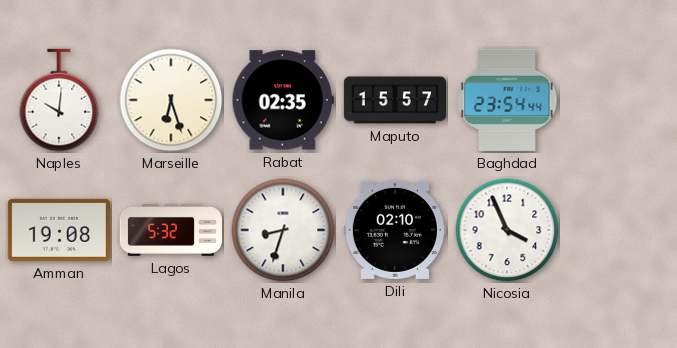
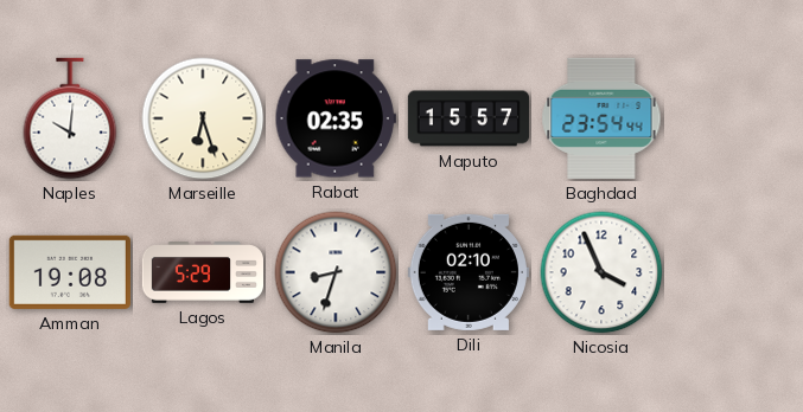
Lagos: 5:32 -> 5:29 (202, 273)
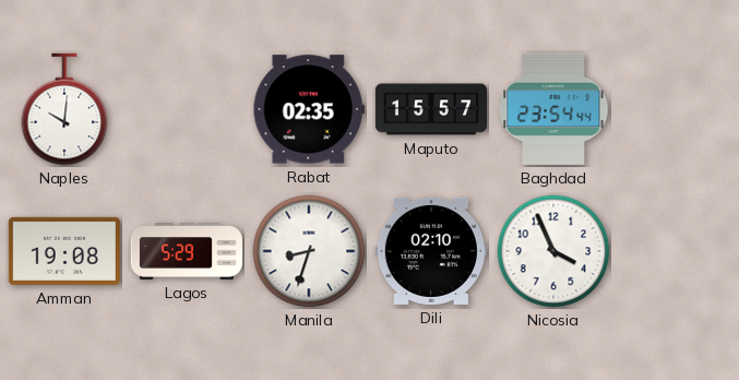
Marseille: 6:27 -> none (203, 118)
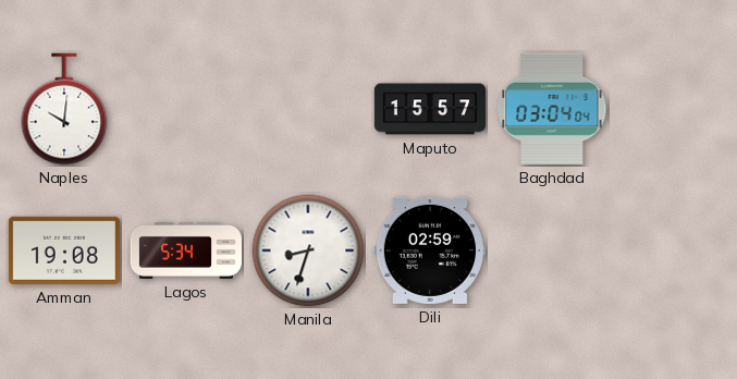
Rabat: 02:35 -> none (309, 109)
Baghdad: 23:54 -> 03:04 (552, 109)
Lagos: 5:29 -> 5:34 (185, 252)
Dili: 02:10 -> 02:59 (430, 250)
Nicosia: 3:56 -> none (553, 251)
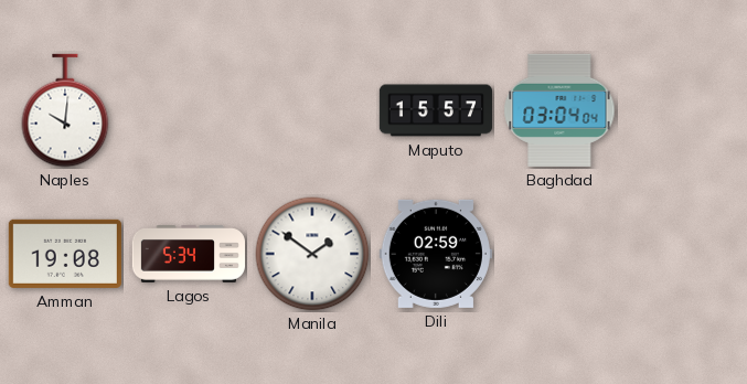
Manila: 8:33 -> 1:51 (312, 254)
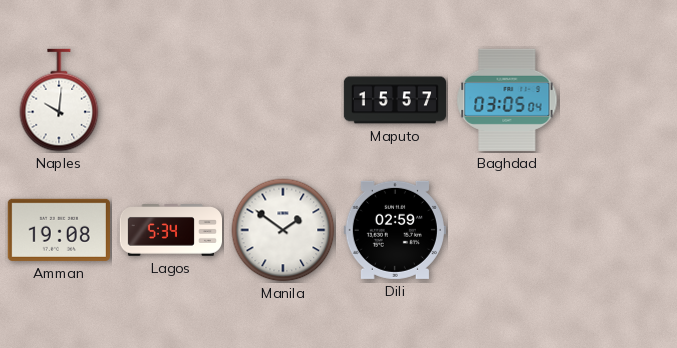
Baghdad: 03:04 -> 03:05 (507, 100)
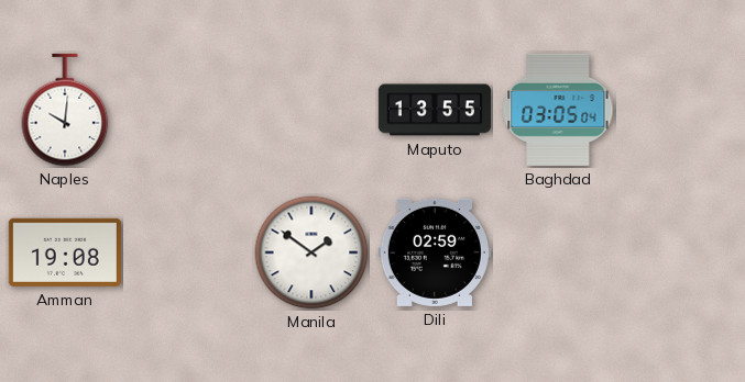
Maputo: 15:57 -> 13:55 (434, 110)
Lagos: 5:34 -> none (170, 231)
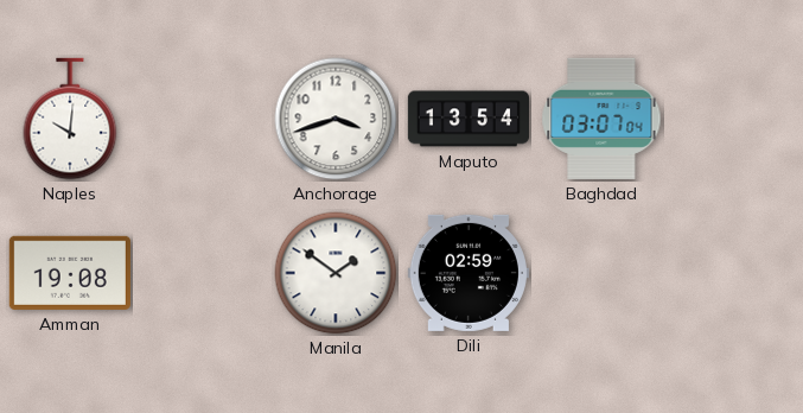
Anchorage: none -> 3:42 (336, 119)
Maputo: 13:55 -> 13:54 (467, 119)
Baghdad: 03:05 -> 03:07 (601, 119)
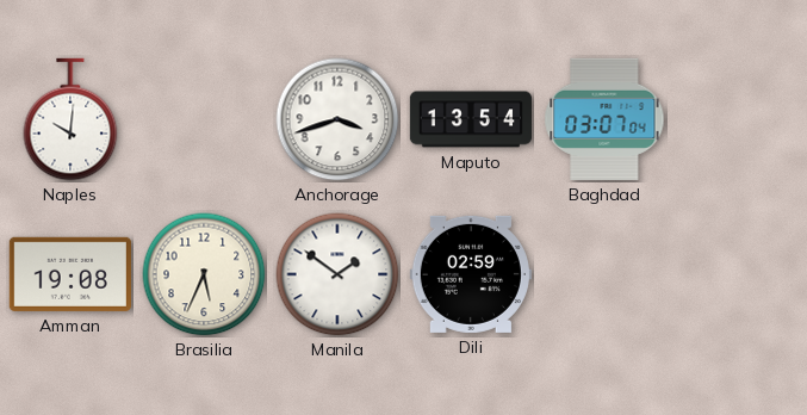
Brasilia: none -> 5:34 (204, 274)
